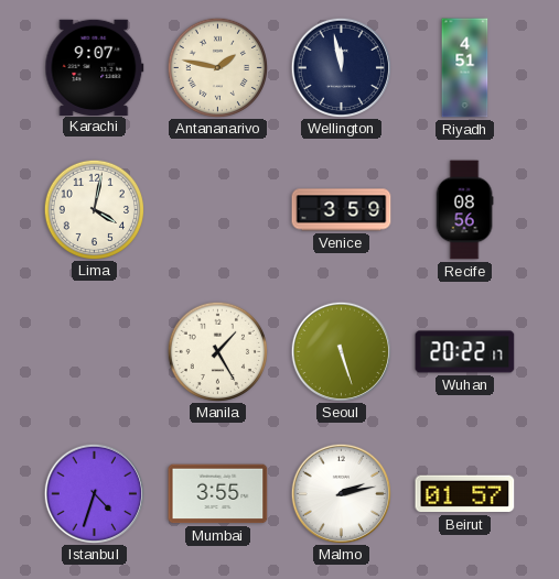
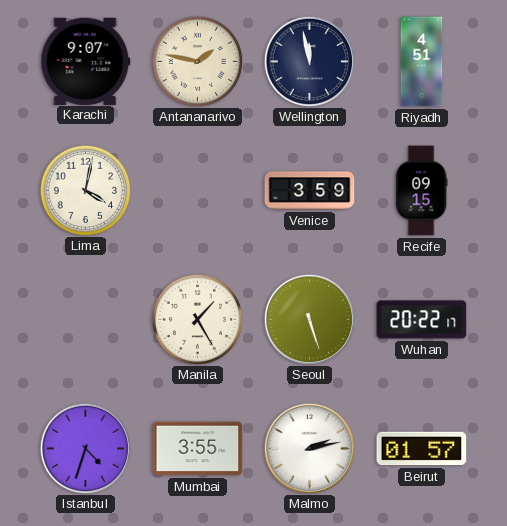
Recife: 08:56 -> 09:15 (421, 191)
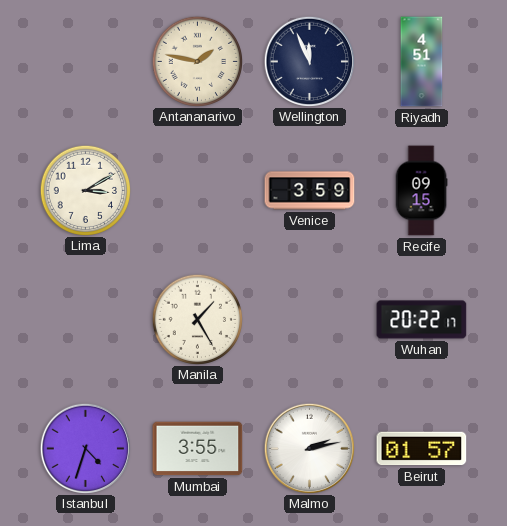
Karachi: 9:07 -> none (86, 61)
Wellington: 11:58 -> 11:56 (309, 61)
Lima: 4:02 -> 3:10 (85, 190)
Seoul: 5:27 -> none (309, 319)
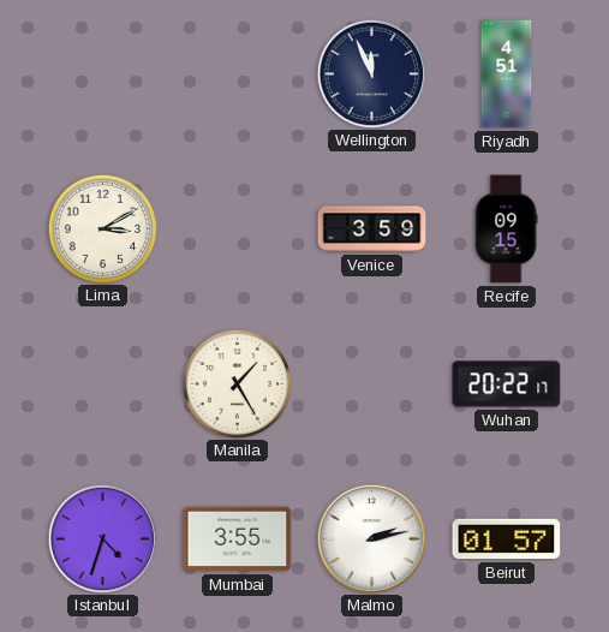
Antananarivo: 1:47 -> none (197, 61)
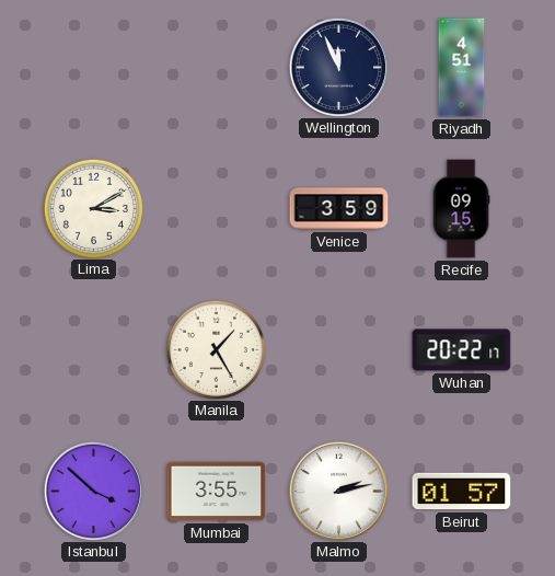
Istanbul: 4:33 -> 3:52 (93, 491)
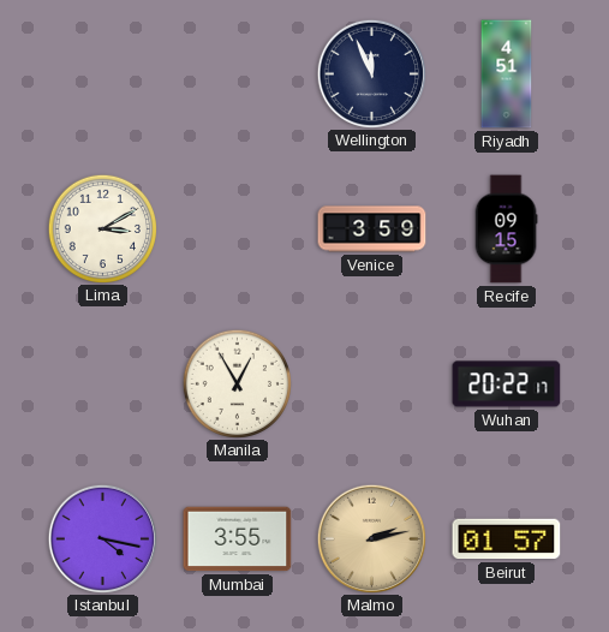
Manila: 1:25 -> 12:55 (237, 383)
Istanbul: 3:52 -> 4:17 (102, 538)
Malmo dial: white -> champagne (371, 538)
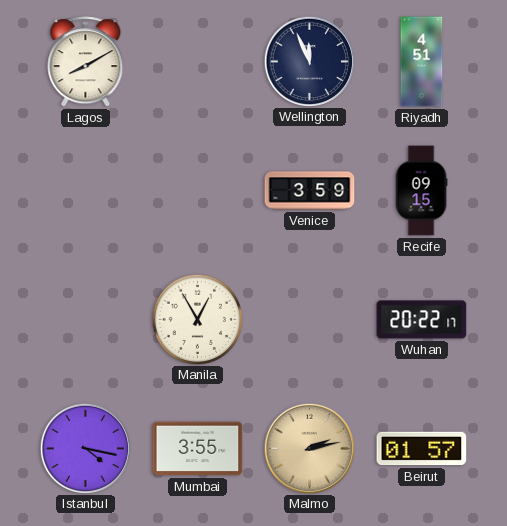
Lagos: none -> 8:10 (86, 62)
Lima: 3:10 -> none (102, 228)
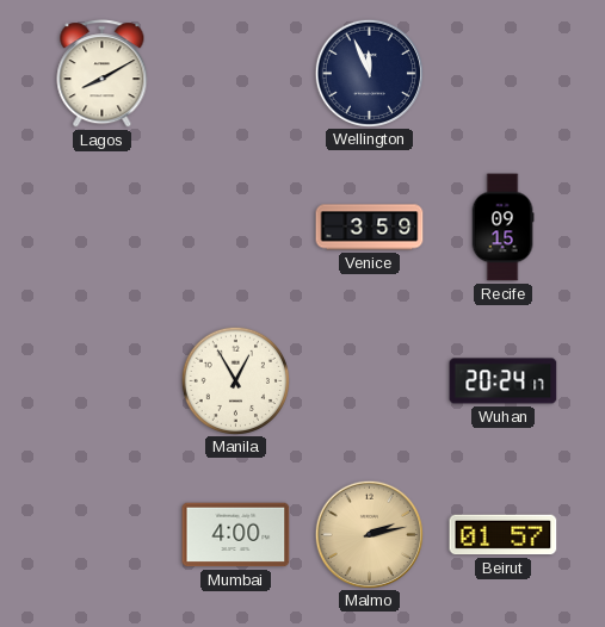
Riyadh: 4:51 -> none (422, 62)
Wuhan: 20:22 -> 20:24 (504, 381)
Istanbul: 4:17 -> none (85, 448)
Mumbai: 3:55 -> 4:00 (236, 535)
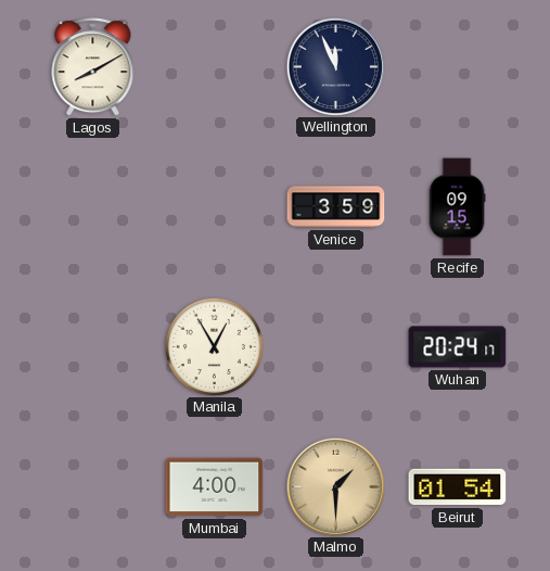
Malmo: 2:13 -> 1:30 (335, 486)
Beirut: 01:57 -> 01:54 (458, 487)
